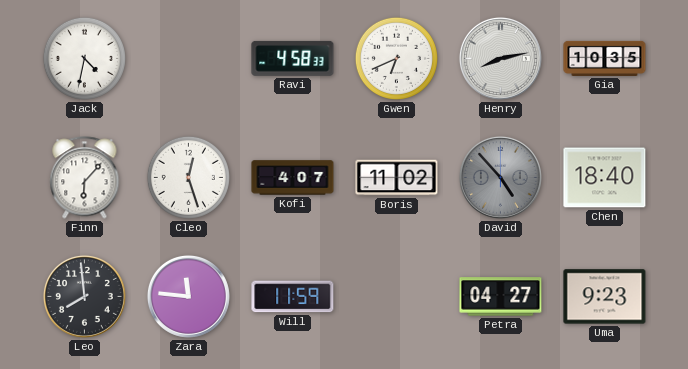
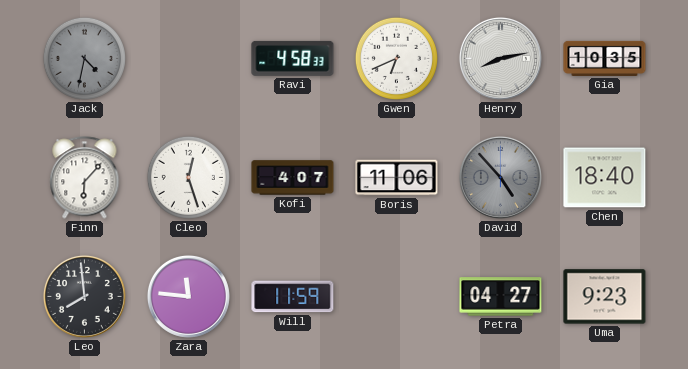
Jack dial: white -> grey (84, 58)
Boris: 11:02 -> 11:06 (397, 178)
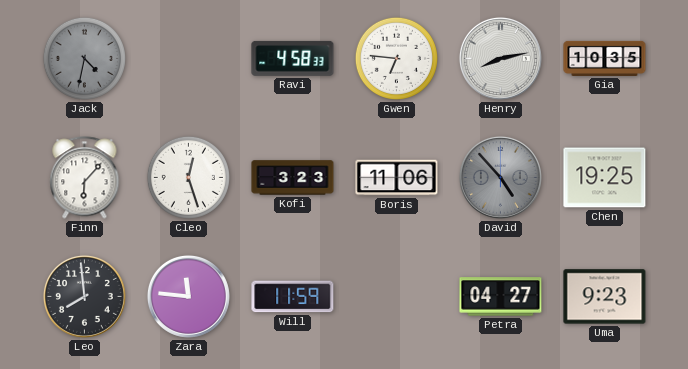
Gwen: 6:41 -> 6:46 (396, 58)
Kofi: 4:07 -> 3:23 (293, 178)
Chen: 18:40 -> 19:25 (605, 178)
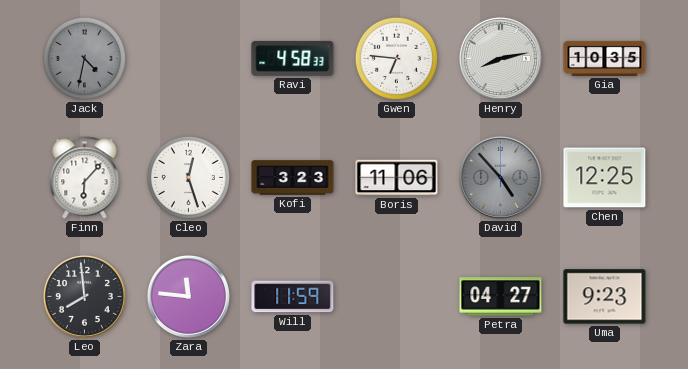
Chen: 19:25 -> 12:25 (605, 178)
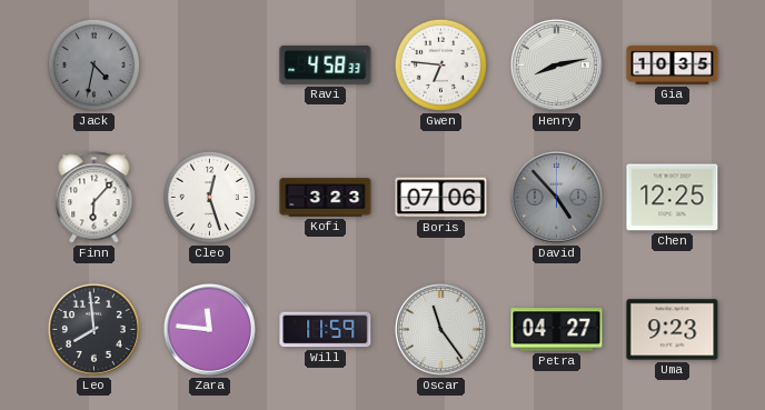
Boris: 11:06 -> 07:06 (441, 198)
Oscar: none -> 11:24 (440, 329)
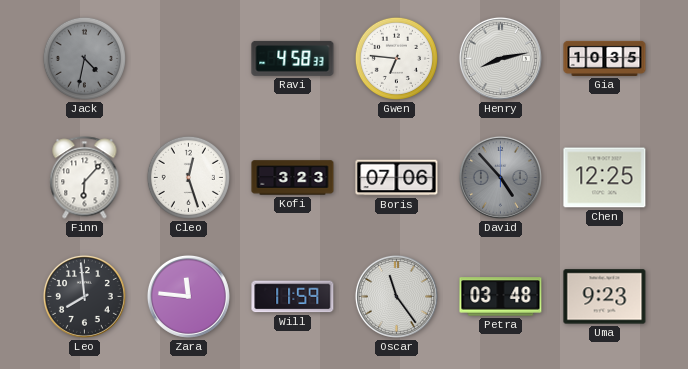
Petra: 04:27 -> 03:48 (501, 297)
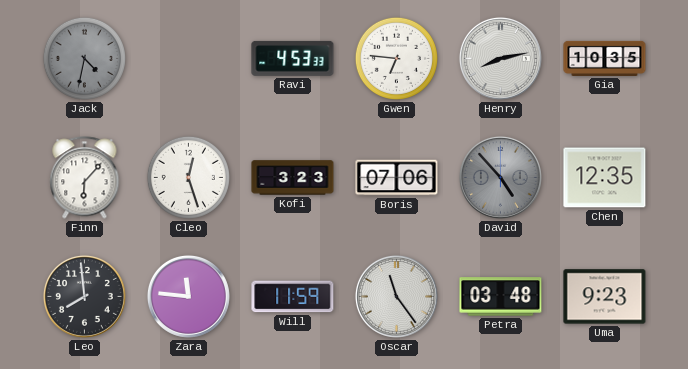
Ravi: 4:58 -> 4:53 (293, 58)
Chen: 12:25 -> 12:35 (605, 178)
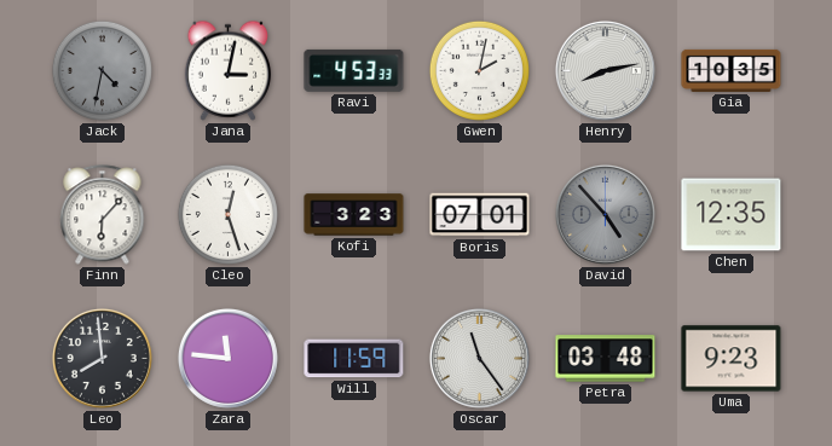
Jana: none -> 3:02 (229, 70)
Gwen: 6:46 -> 2:02 (479, 70)
Boris: 07:06 -> 07:01 (480, 215)
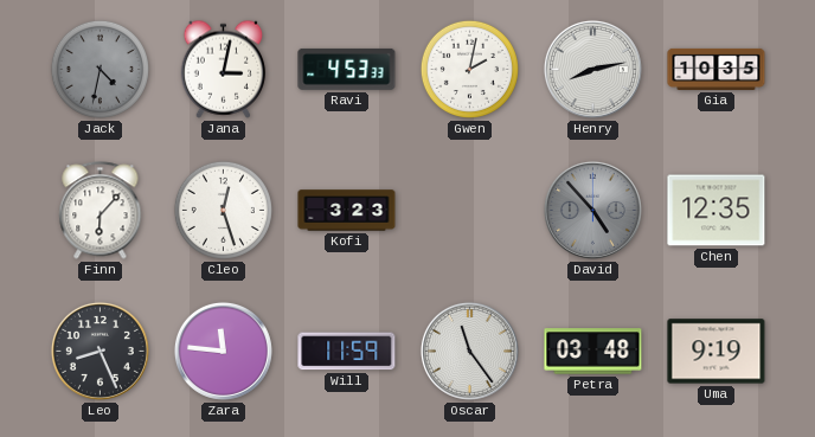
Boris: 07:01 -> none (480, 215)
Leo: 7:59 -> 8:26 (100, 351)
Uma: 9:23 -> 9:19 (717, 352)
